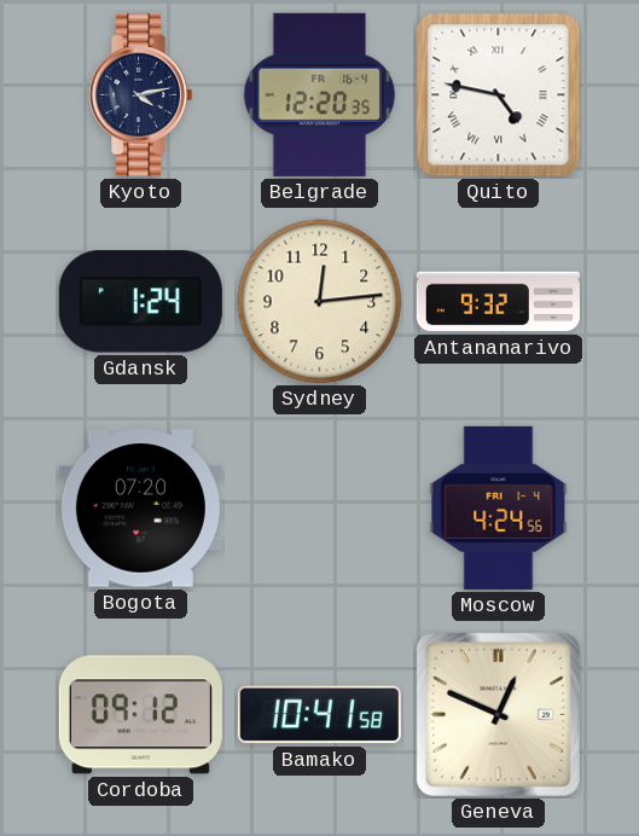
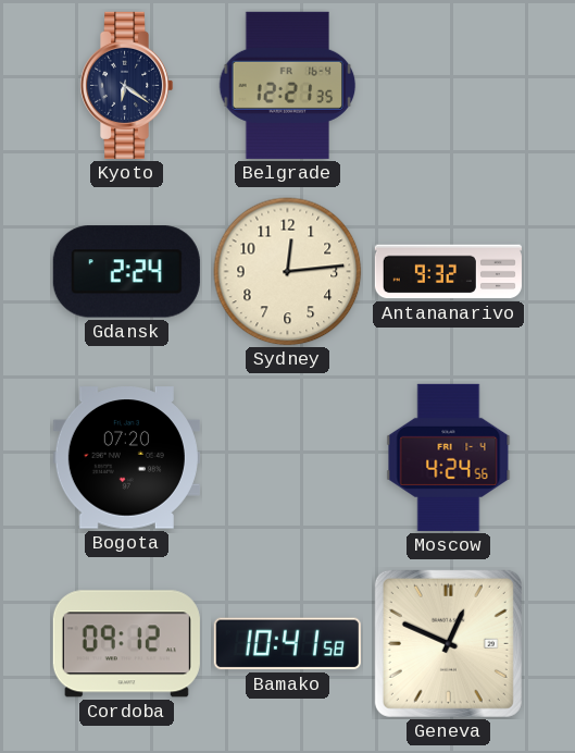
Kyoto: 4:13 -> 6:21 (126, 85)
Belgrade: 12:20 -> 12:21 (288, 85)
Quito: 4:47 -> none (499, 95)
Gdansk: 1:24 -> 2:24 (126, 272)
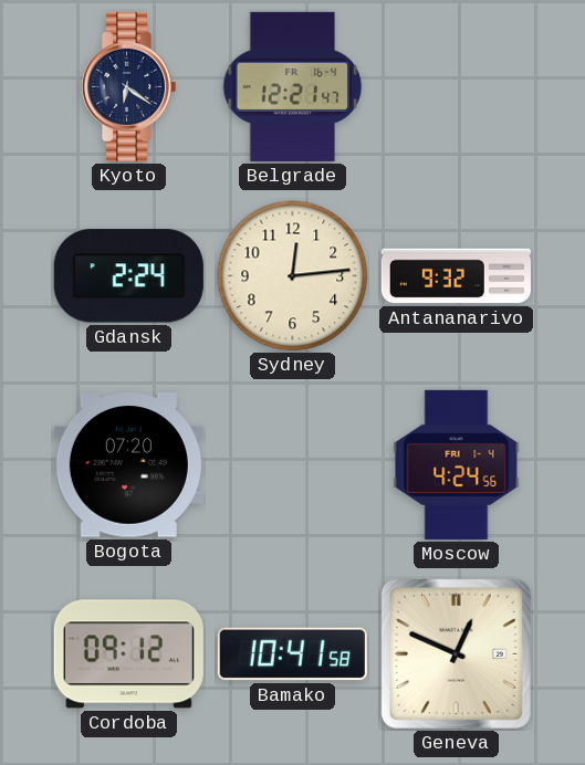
Belgrade: 12:21:35 -> 12:21:47 (293, 86)
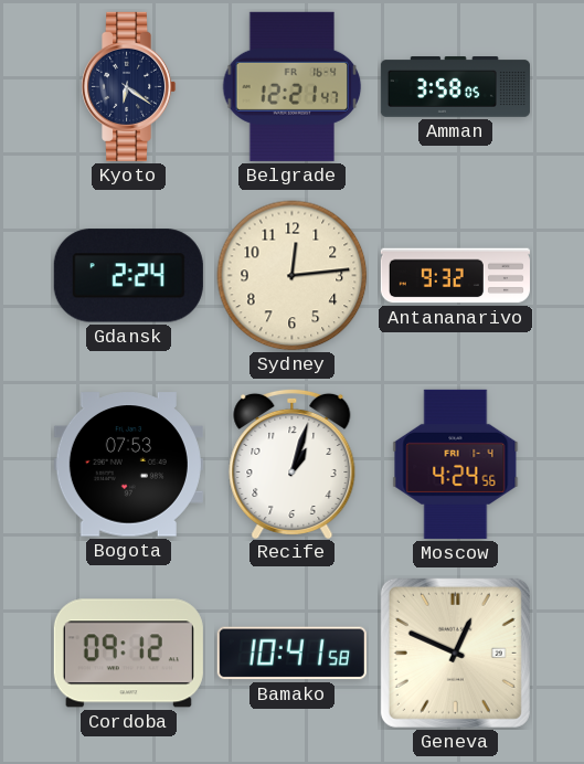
Amman: none -> 3:58 (455, 87)
Bogota: 07:20 -> 07:53 (128, 465)
Recife: none -> 1:03 (293, 463)
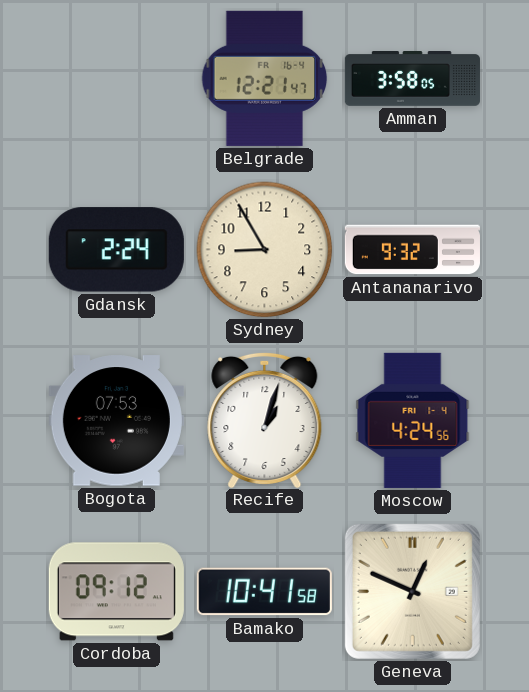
Kyoto: 6:21 -> none (128, 86)
Sydney: 12:14 -> 8:55 (265, 250)
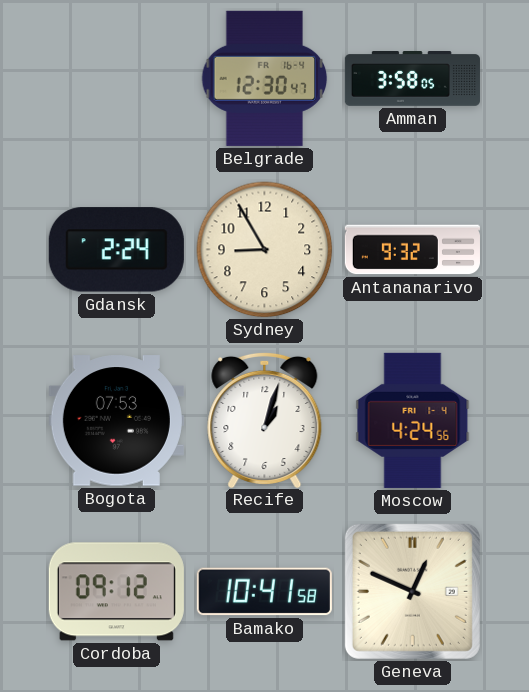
Belgrade: 12:21 -> 12:30 (265, 78)
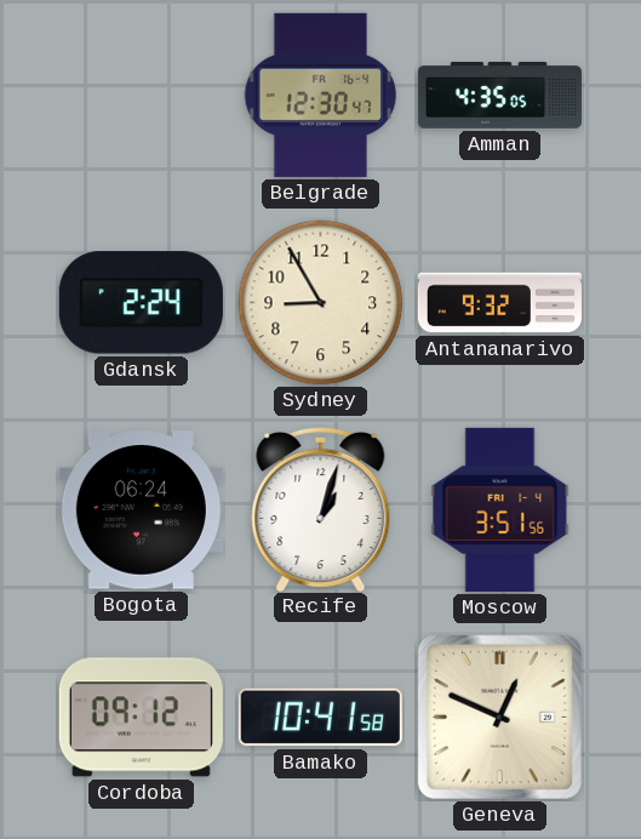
Amman: 3:58 -> 4:35 (499, 96)
Bogota: 07:53 -> 06:24 (141, 510)
Moscow: 4:24 -> 3:51 (500, 509)
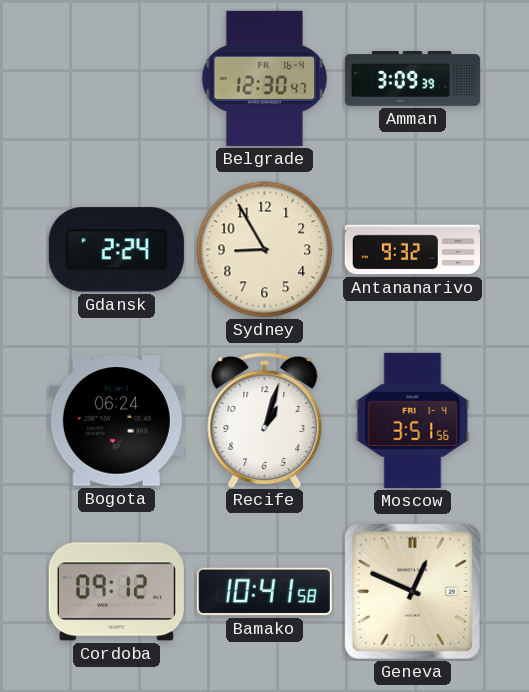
Amman: 4:35 -> 3:09 (412, 79)
